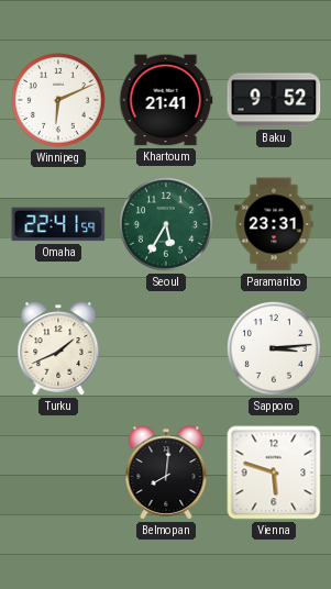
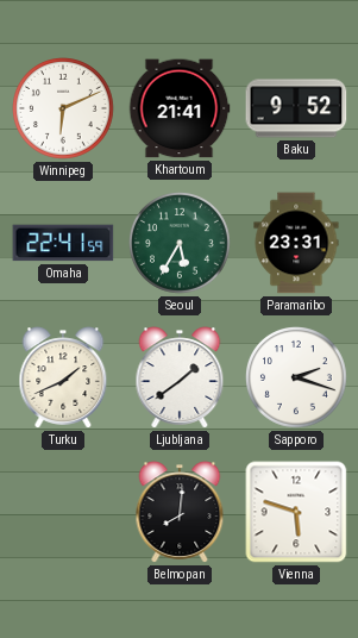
Ljubljana: none -> 1:39 (180, 377)
Sapporo: 3:14 -> 2:18 (297, 379)
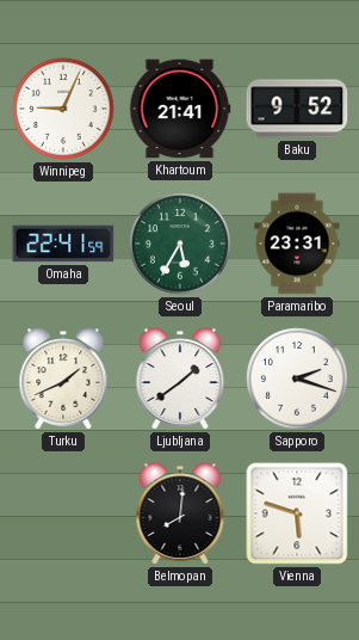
Winnipeg: 6:11 -> 9:04 (64, 110)
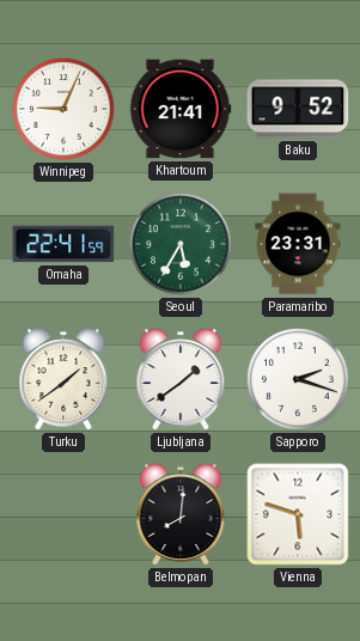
Turku: 1:41 -> 1:39 (63, 379)
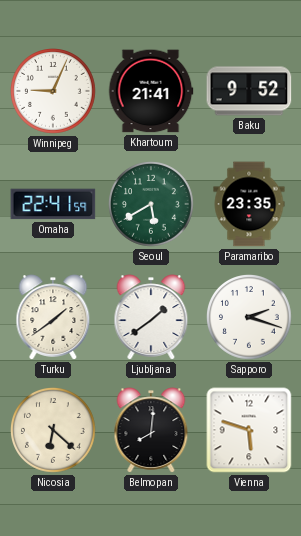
Seoul: 5:35 -> 5:40 (152, 205)
Paramaribo: 23:31 -> 23:35 (249, 204)
Nicosia: none -> 6:22 (54, 431)
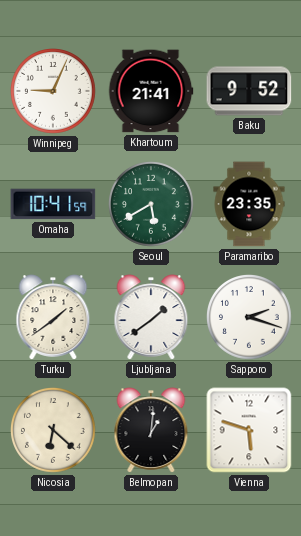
Omaha: 22:41 -> 10:41 (53, 204)
Belmopan: 8:01 -> 1:01 (151, 430)
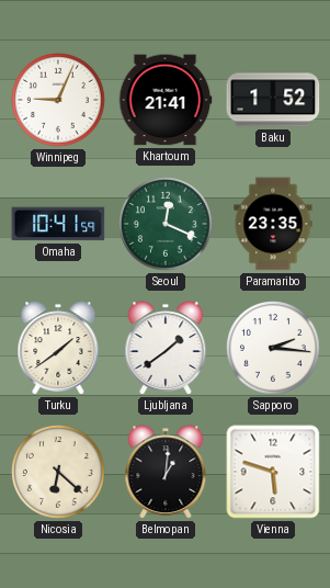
Baku: 9:52 -> 1:52 (273, 100)
Seoul: 5:40 -> 12:19 (167, 225)
Sapporo: 2:18 -> 2:16 (274, 349)
